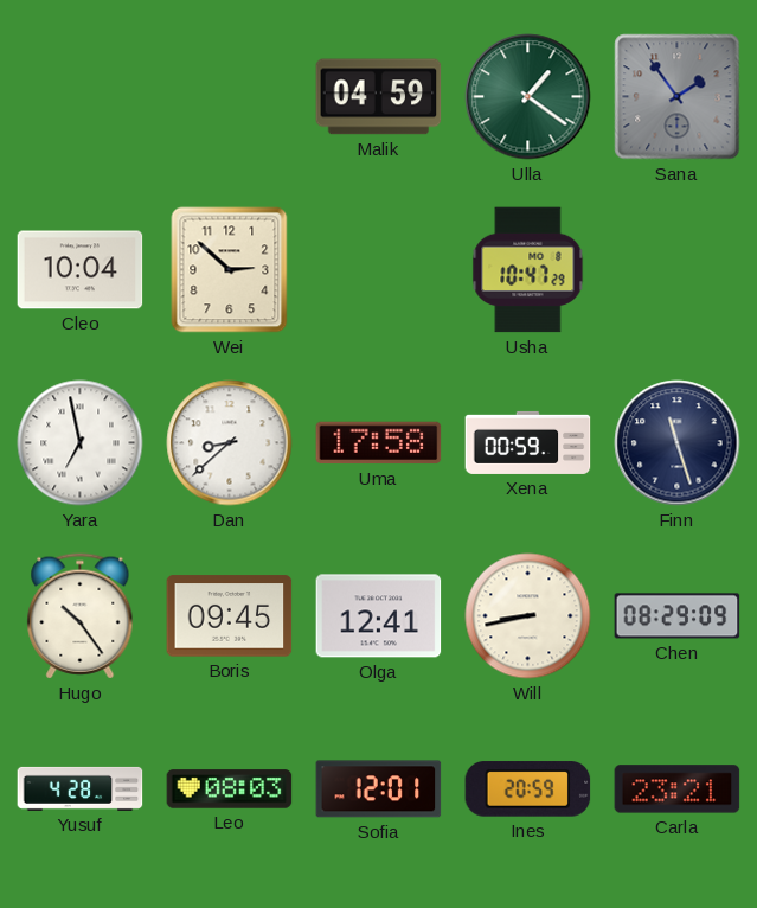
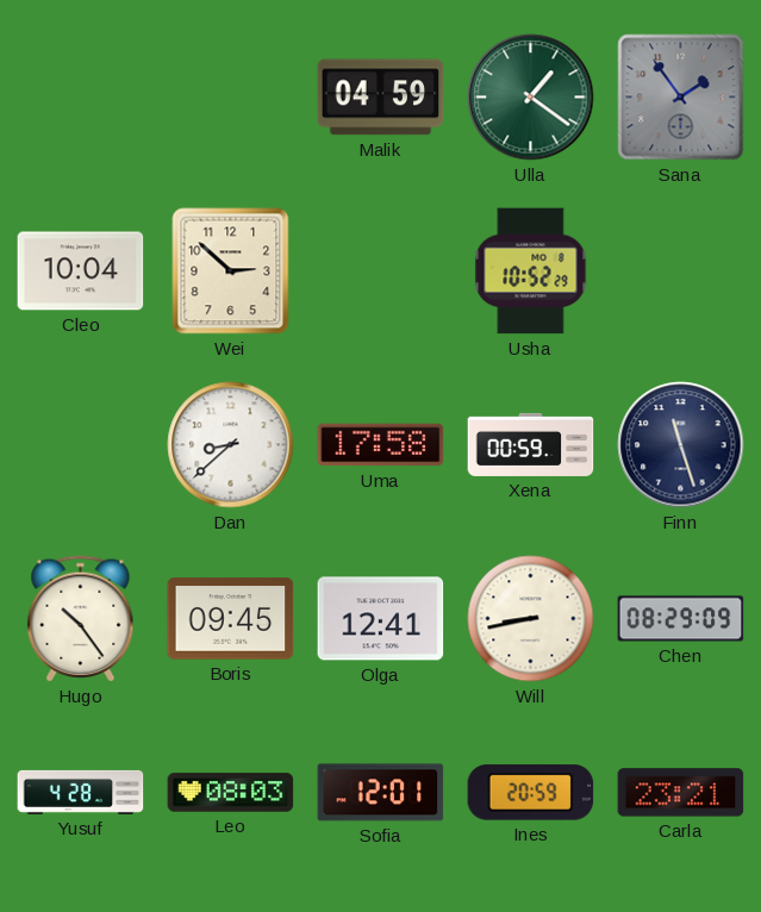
Usha: 10:47 -> 10:52 (531, 271)
Yara: 6:58 -> none (81, 443)
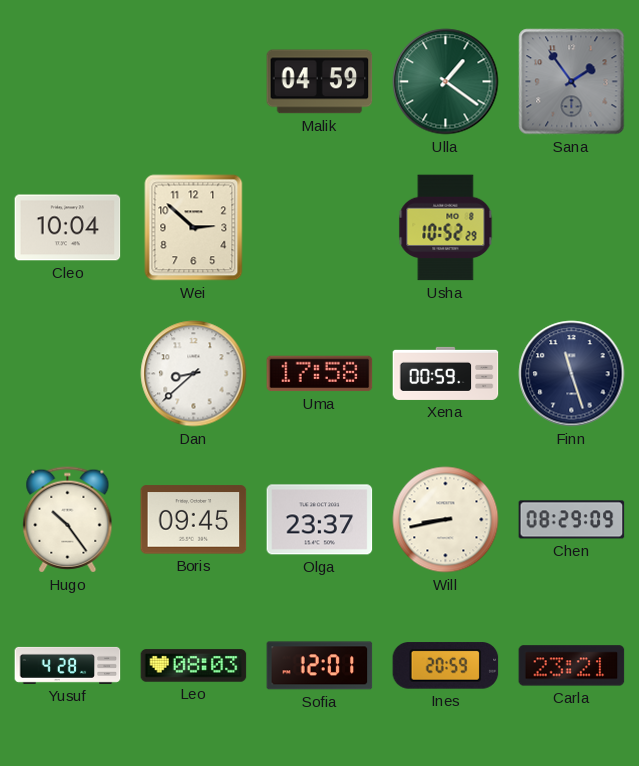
Olga: 12:41 -> 23:37 (320, 520)
